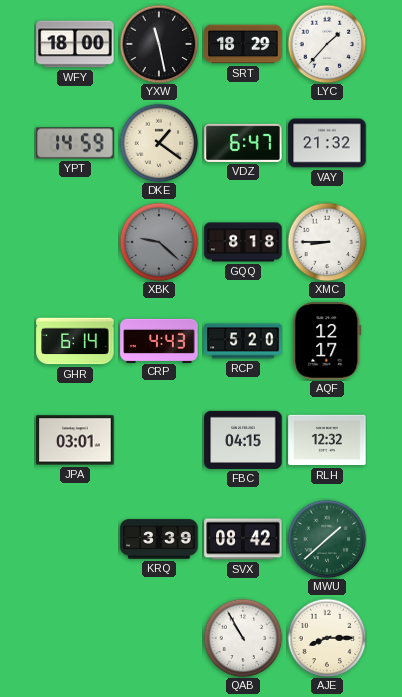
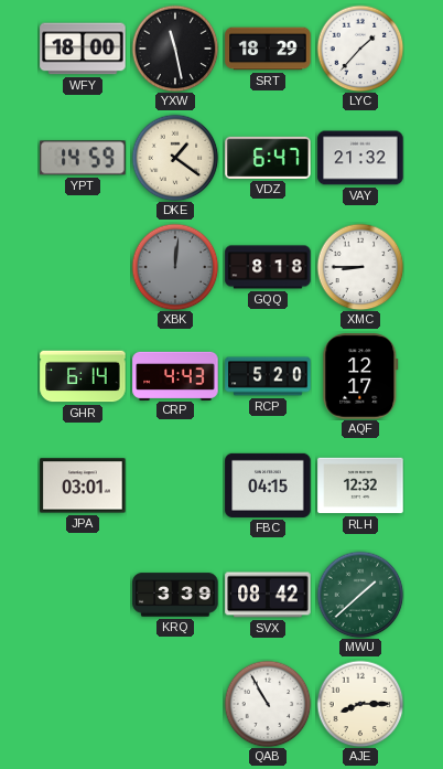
XBK: 9:22 -> 12:01 (175, 267)
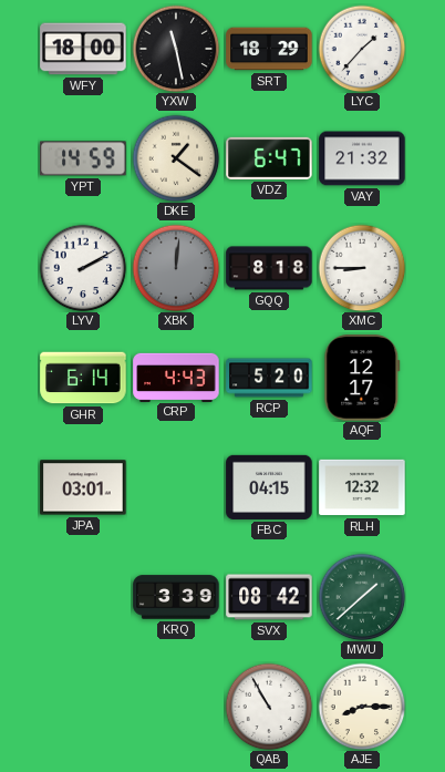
LYV: none -> 2:10 (83, 268)
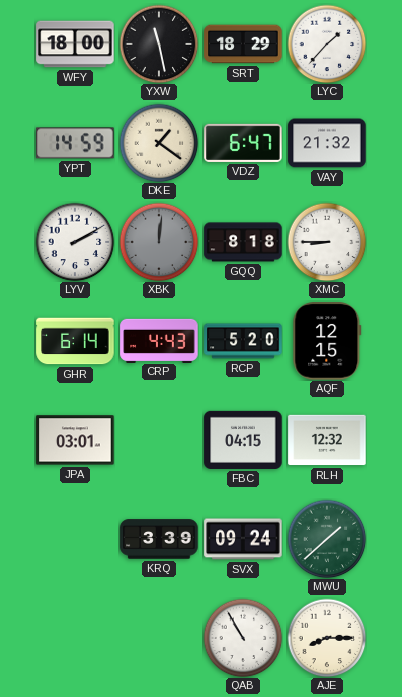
AQF: 12:17 -> 12:15 (327, 341)
SVX: 08:42 -> 09:24 (243, 539)
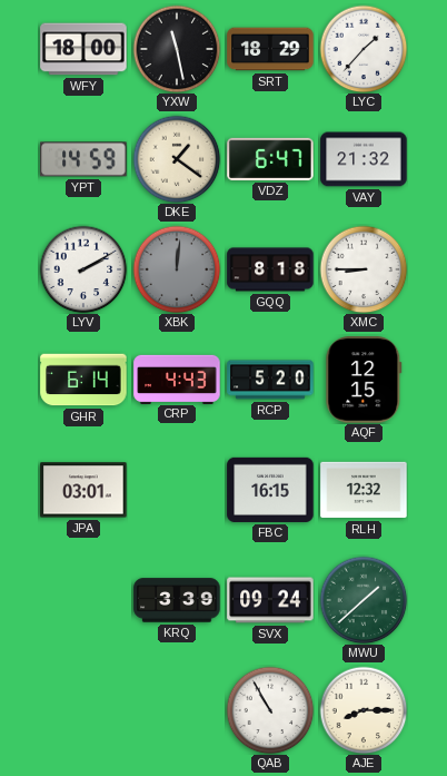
FBC: 04:15 -> 16:15 (270, 490)
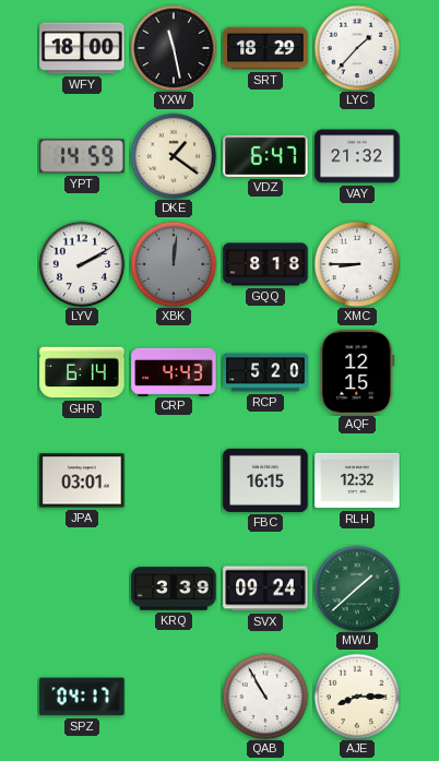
SPZ: none -> 04:17 (82, 697)
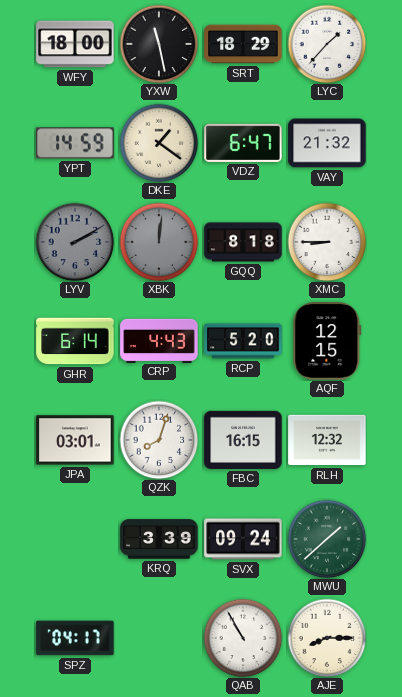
LYV dial: white -> grey (75, 242)
QZK: none -> 8:03 (159, 440)
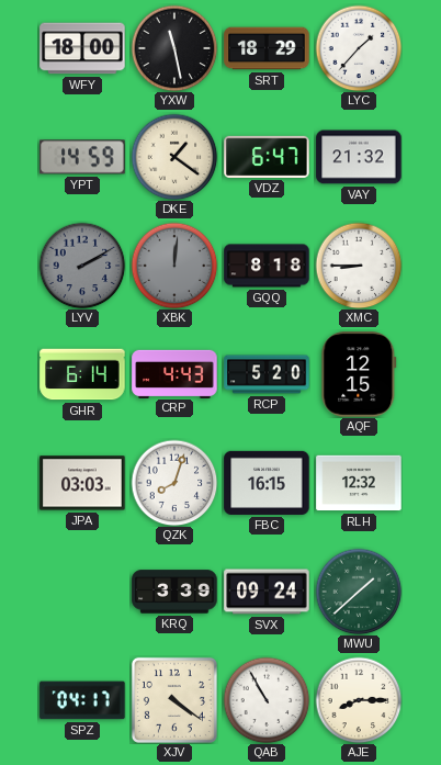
JPA: 03:01 -> 03:03 (82, 483)
XJV: none -> 4:21 (174, 700)
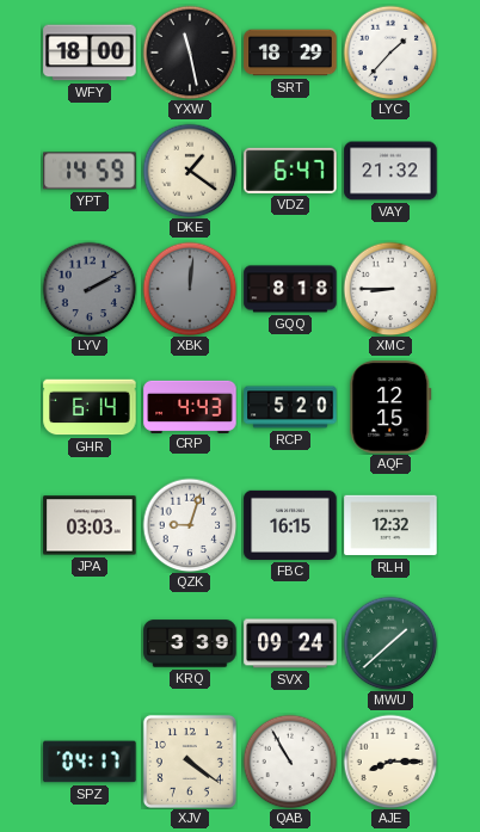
QZK: 8:03 -> 9:03 (190, 525)
